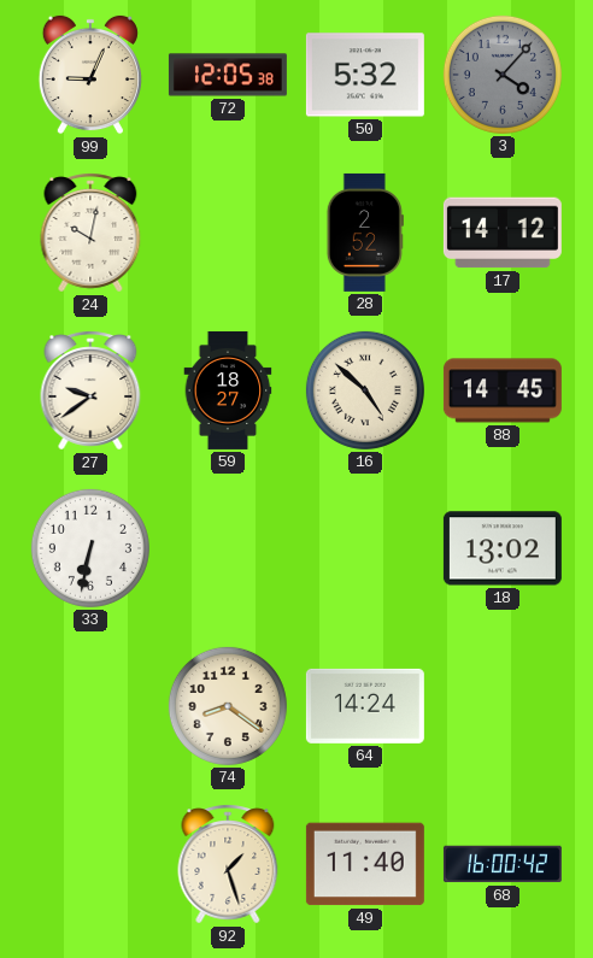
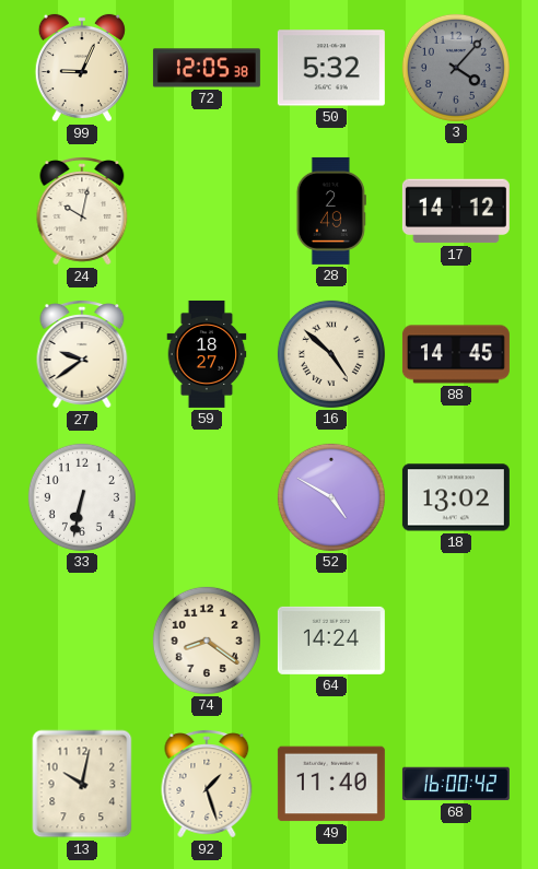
28: 2:52 -> 2:49 (331, 211)
52: none -> 4:50 (331, 497)
13: none -> 10:02 (82, 784)
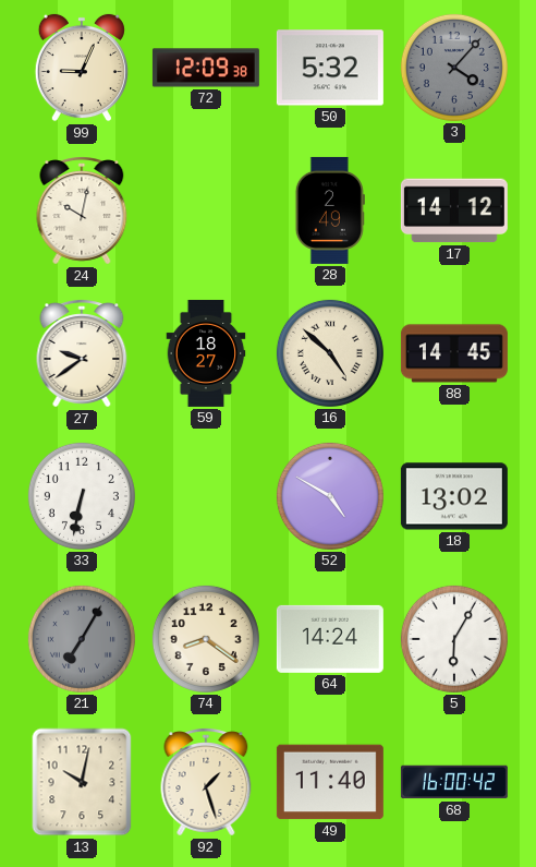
72: 12:05 -> 12:09 (206, 68)
21: none -> 7:05 (82, 639)
5: none -> 6:05 (454, 639)
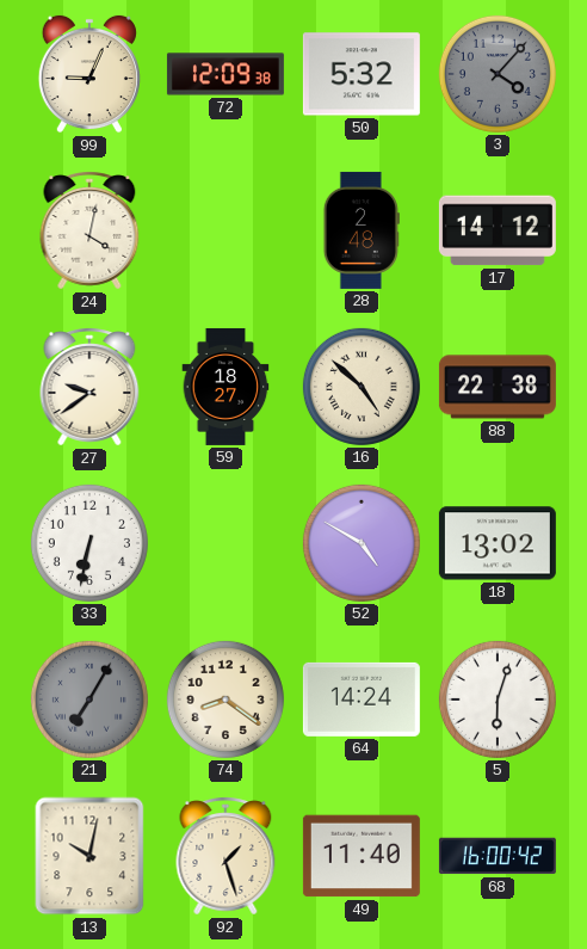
24: 10:02 -> 4:02 (89, 230)
28: 2:49 -> 2:48 (362, 230)
88: 14:45 -> 22:38 (498, 387)
5: 6:05 -> 6:03 (498, 700)
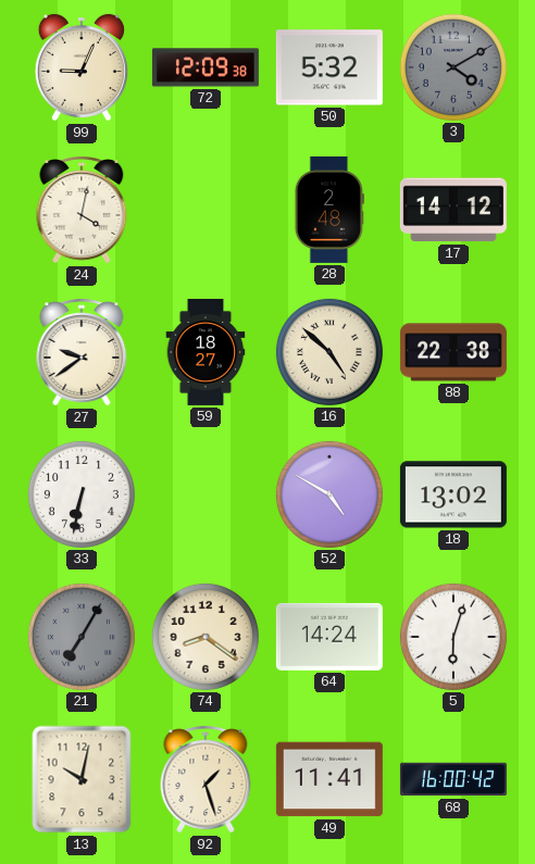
3: 4:07 -> 4:10 (453, 67)
49: 11:40 -> 11:41 (329, 779)
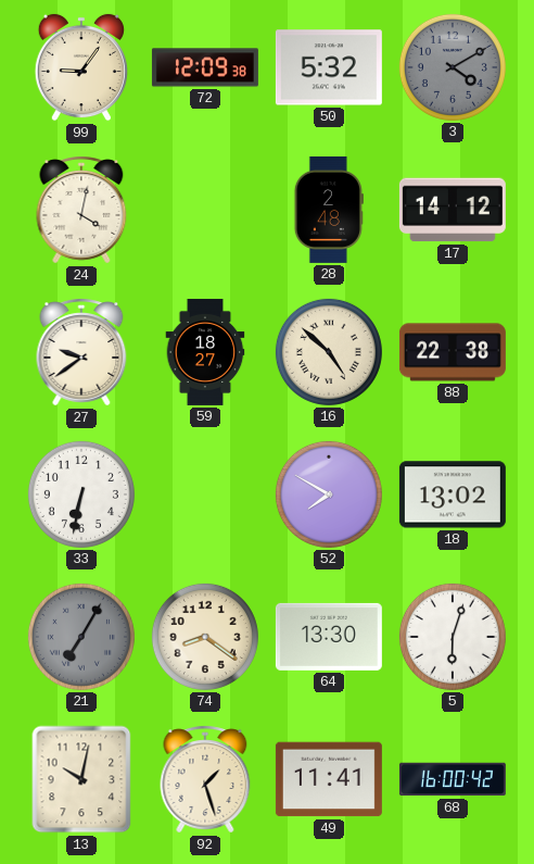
99: 9:04 -> 9:06 (81, 67)
52: 4:50 -> 7:50 (329, 494)
64: 14:24 -> 13:30 (329, 637)
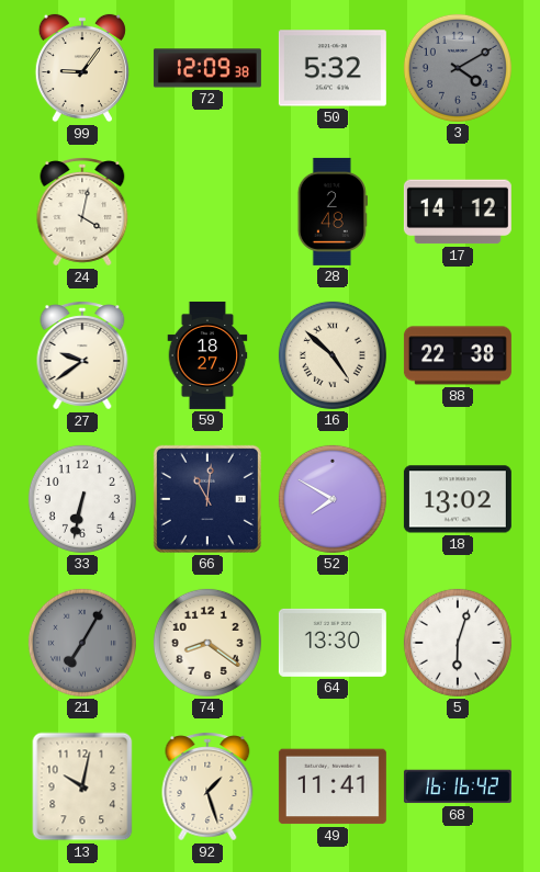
66: none -> 11:01 (207, 499)
68: 16:00 -> 16:16 (458, 786)
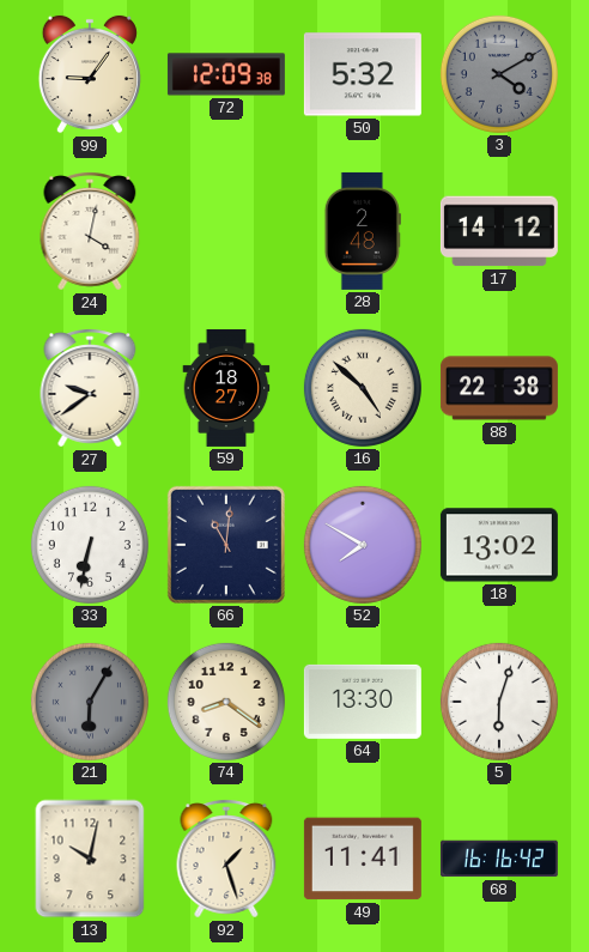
21: 7:05 -> 6:05 (90, 702)
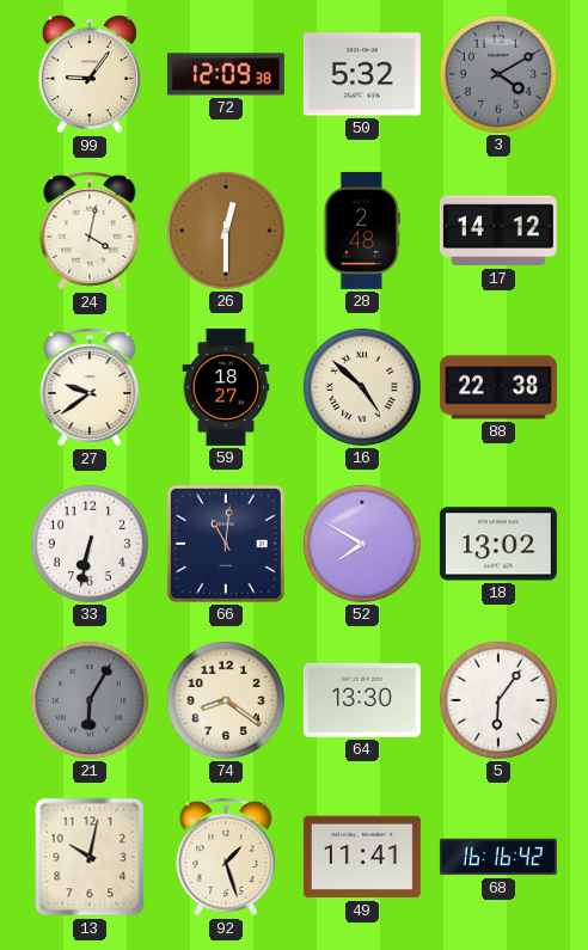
26: none -> 12:30 (226, 231)
5: 6:03 -> 6:06 (498, 700)
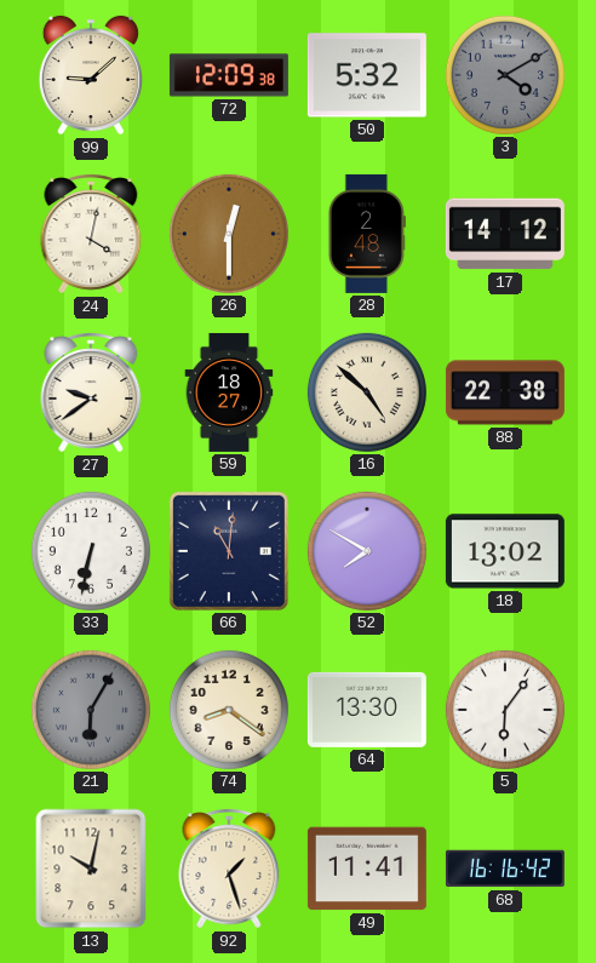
99: 9:06 -> 9:08 (91, 75)
